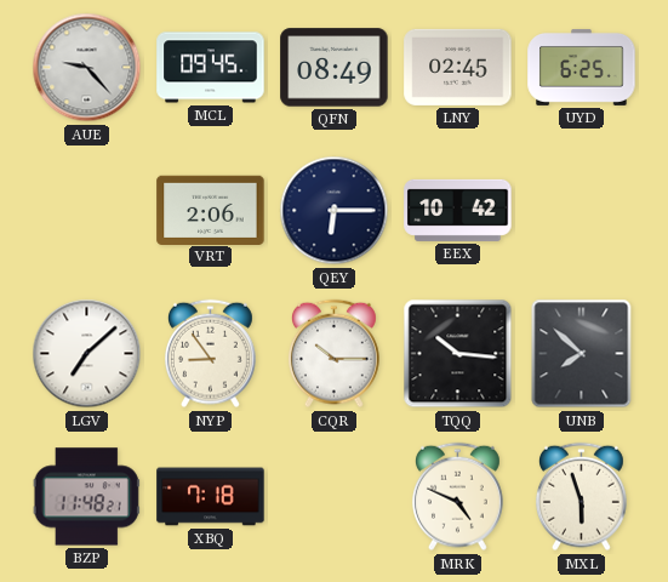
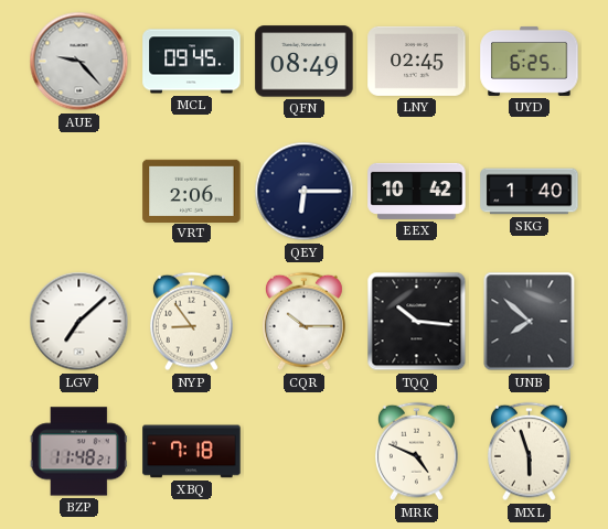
SKG: none -> 1:40 (530, 192)
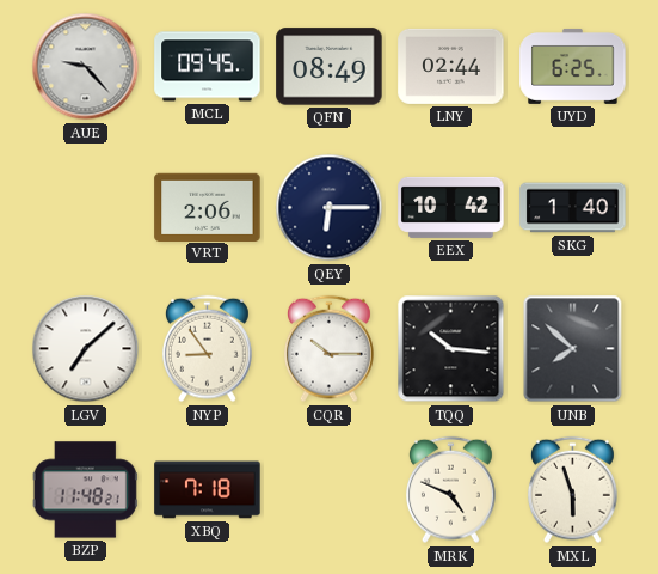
LNY: 02:45 -> 02:44 (451, 66)
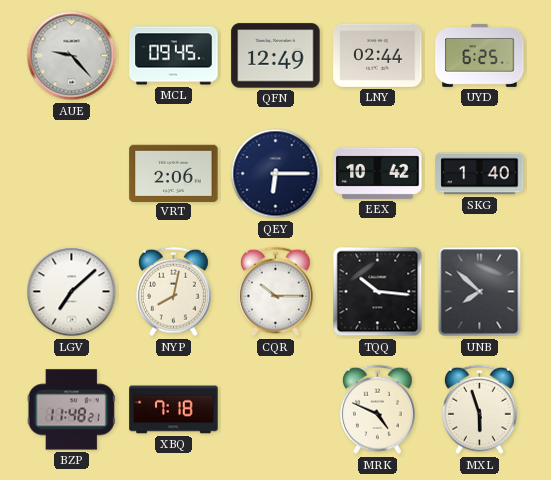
QFN: 08:49 -> 12:49 (276, 56)
NYP: 8:54 -> 8:02 (173, 292)
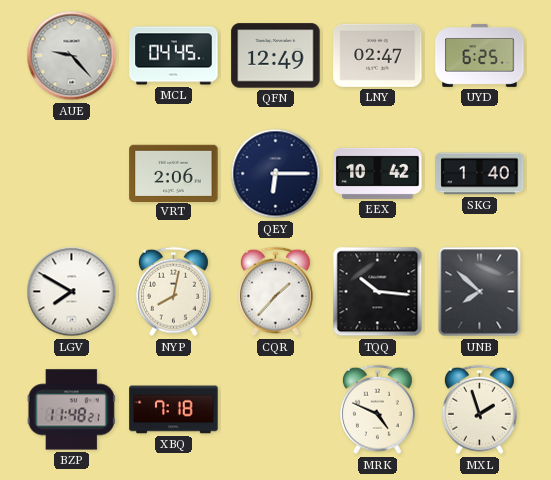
MCL: 09:45 -> 04:45 (174, 56)
LNY: 02:44 -> 02:47 (378, 55)
LGV: 7:08 -> 7:50 (72, 292)
CQR: 10:15 -> 1:37 (275, 292)
MXL: 5:57 -> 1:57 (479, 410)
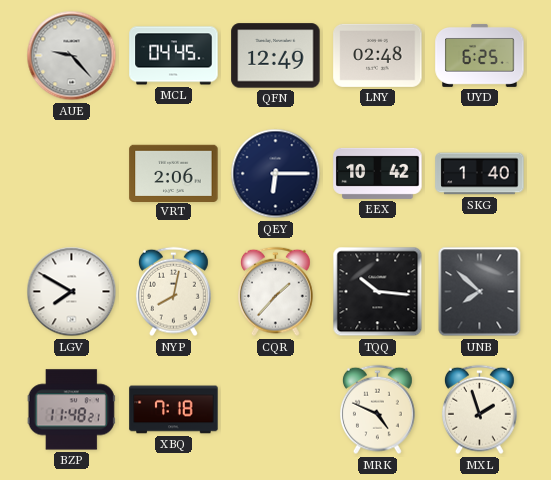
LNY: 02:47 -> 02:48 (378, 55)
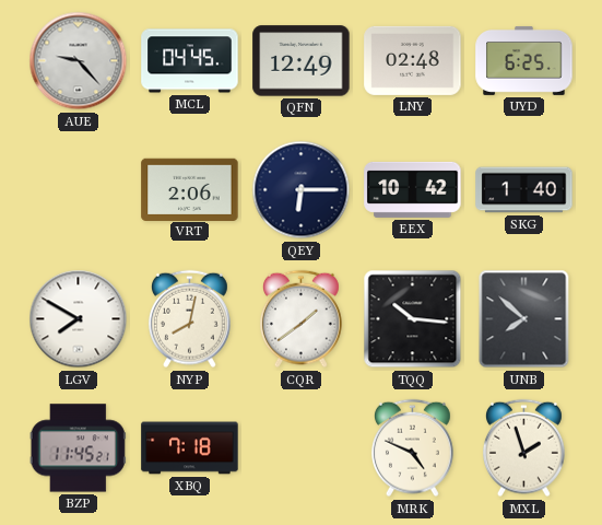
CQR: 1:37 -> 1:39 (300, 319)
BZP: 11:48 -> 11:45 (78, 448)
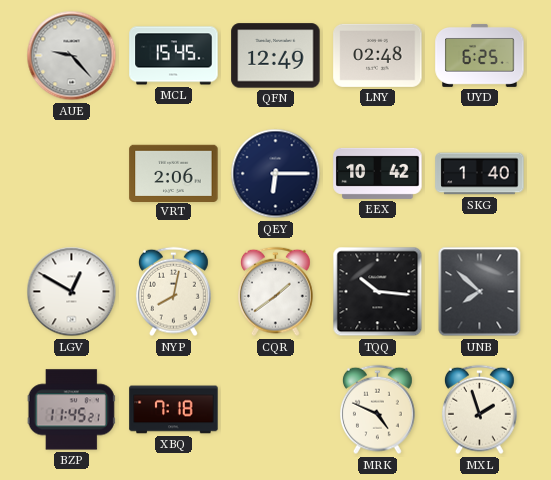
MCL: 04:45 -> 15:45 (174, 56)
LGV: 7:50 -> 12:50 (72, 292)
